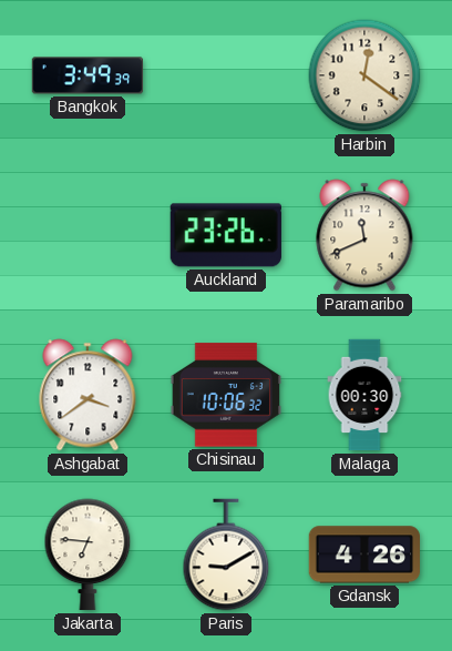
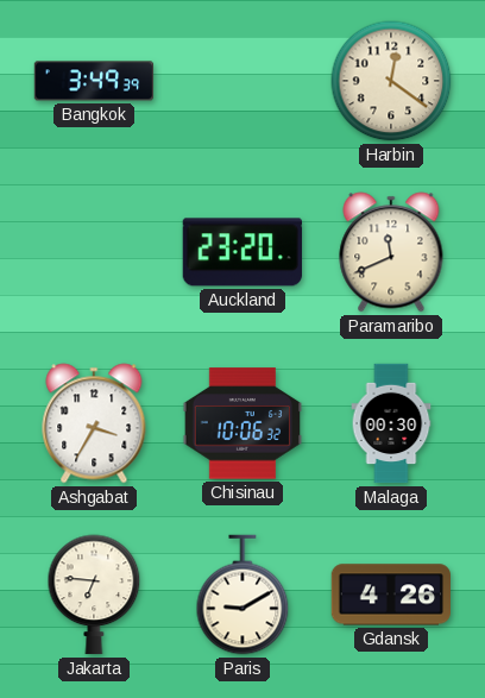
Auckland: 23:26 -> 23:20 (242, 252)
Ashgabat: 3:39 -> 3:35 (94, 423)
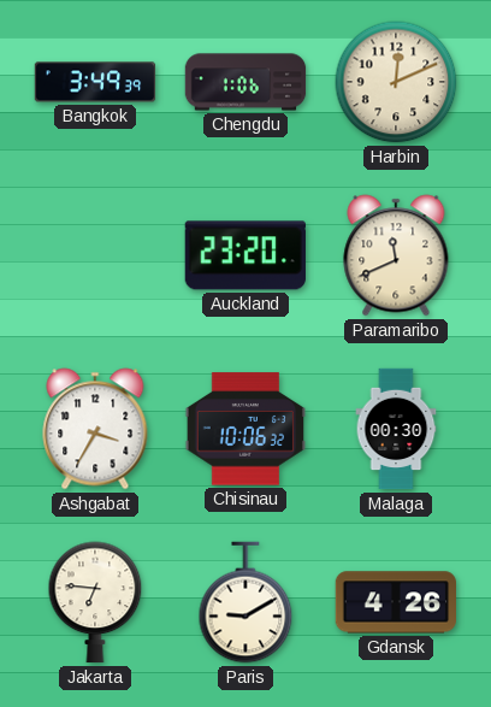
Chengdu: none -> 1:06 (245, 82)
Harbin: 12:21 -> 12:11 (396, 82)
